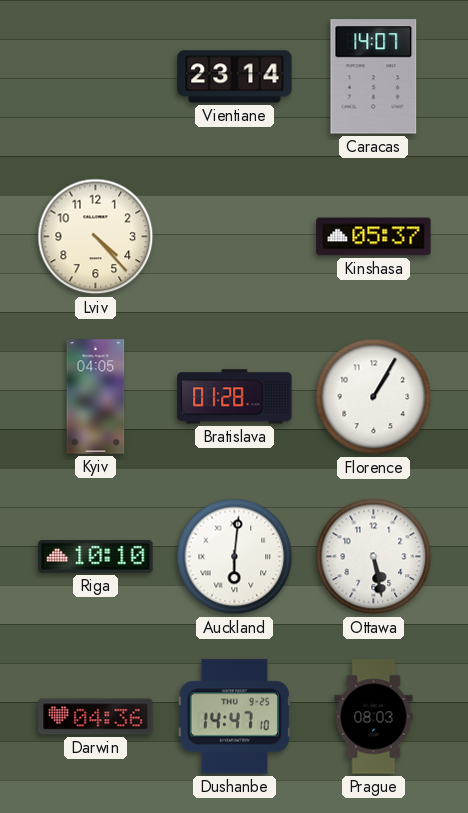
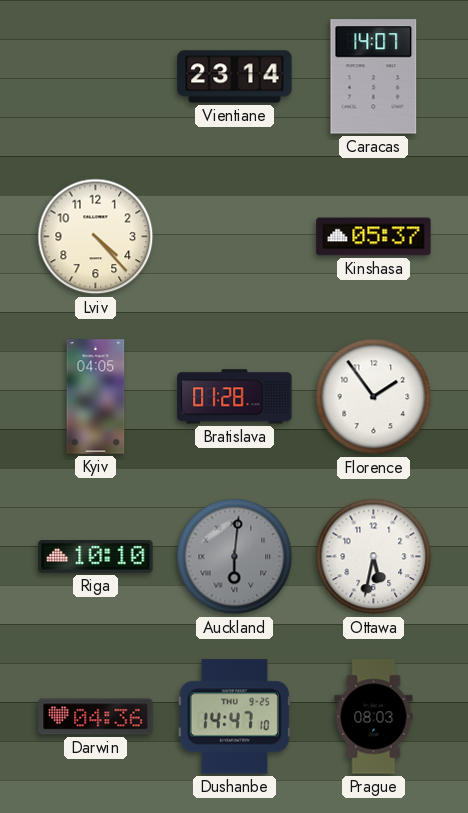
Florence: 1:05 -> 1:54 (374, 397)
Auckland dial: white -> grey (235, 557)
Ottawa: 5:28 -> 5:32 (374, 557)
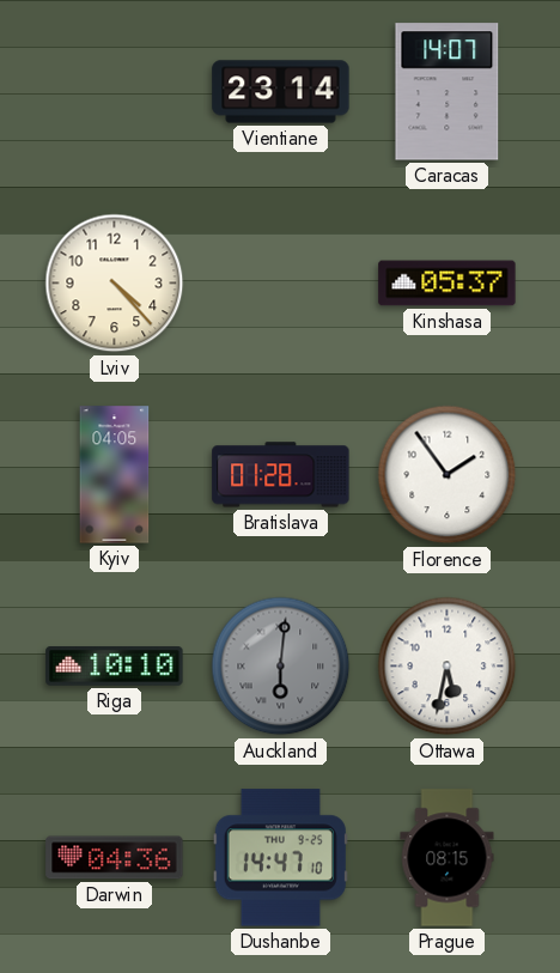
Prague: 08:03 -> 08:15 (448, 858)
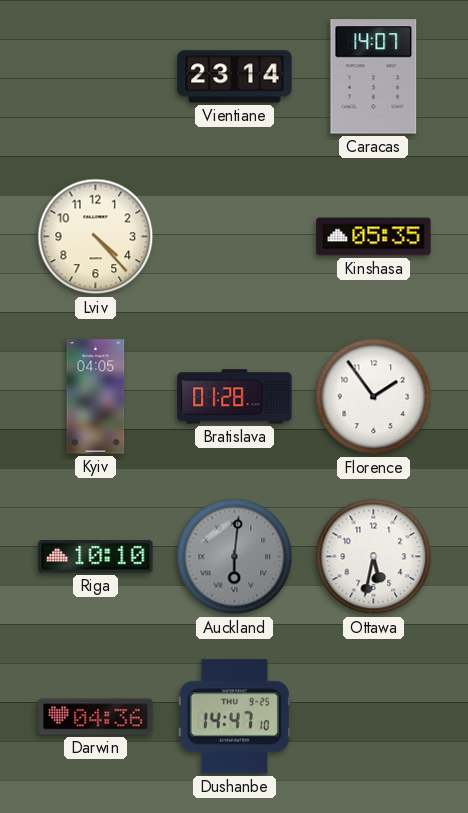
Kinshasa: 05:37 -> 05:35 (374, 237)
Prague: 08:15 -> none (448, 858)
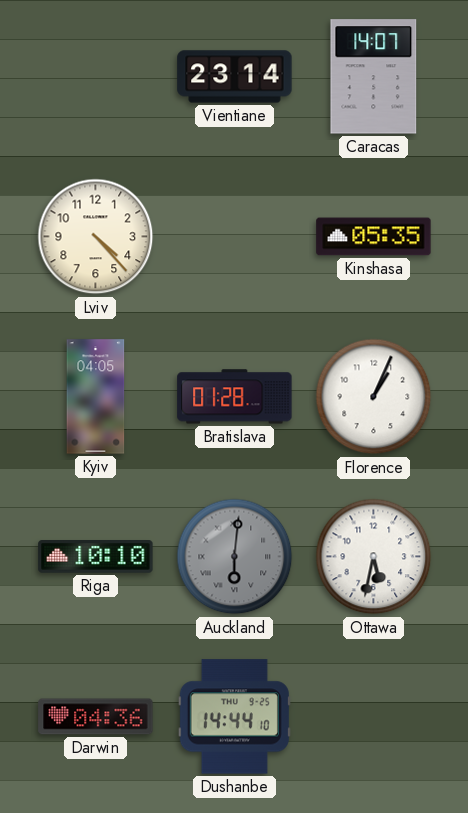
Florence: 1:54 -> 1:04 (374, 397)
Dushanbe: 14:47 -> 14:44 (234, 717)
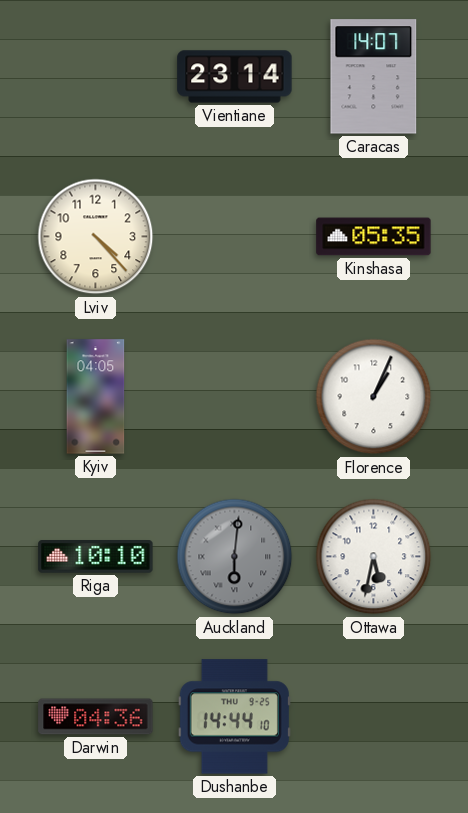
Bratislava: 01:28 -> none (235, 397)
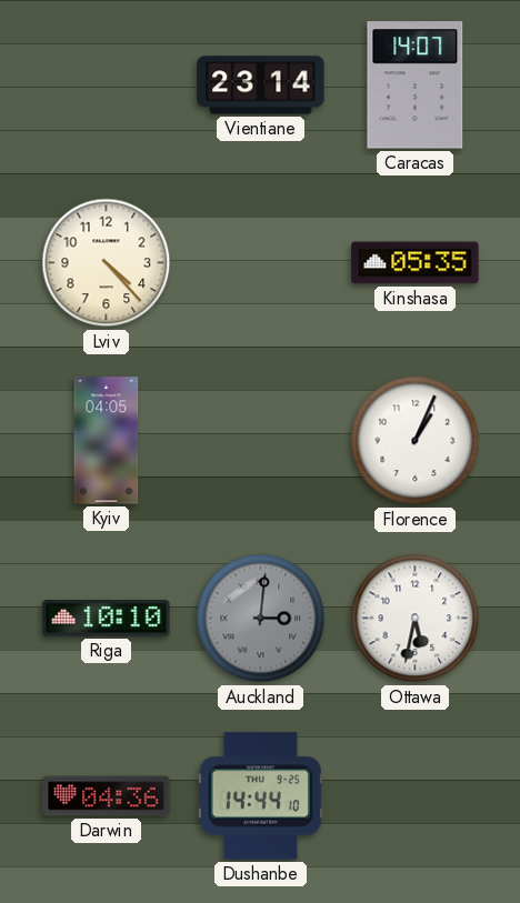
Auckland: 6:01 -> 3:01 (261, 619)
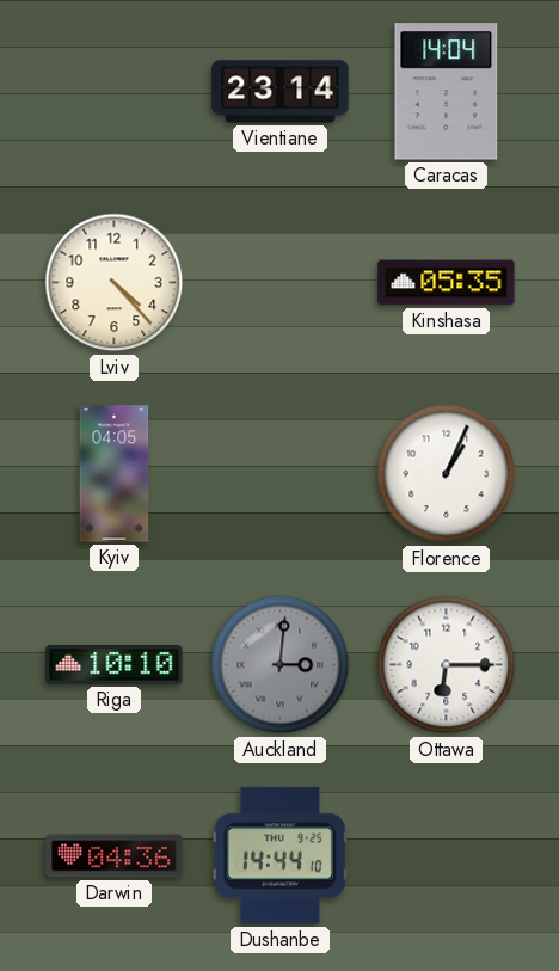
Caracas: 14:07 -> 14:04 (447, 92)
Ottawa: 5:32 -> 6:15 (447, 665)
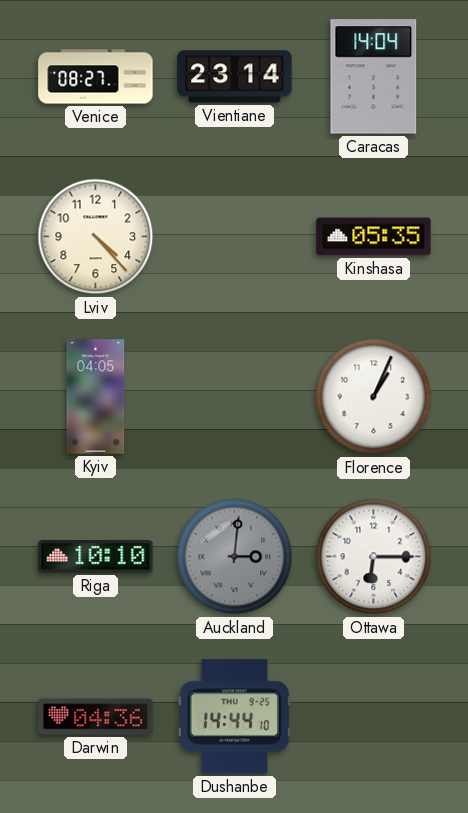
Venice: none -> 08:27 (96, 77)
